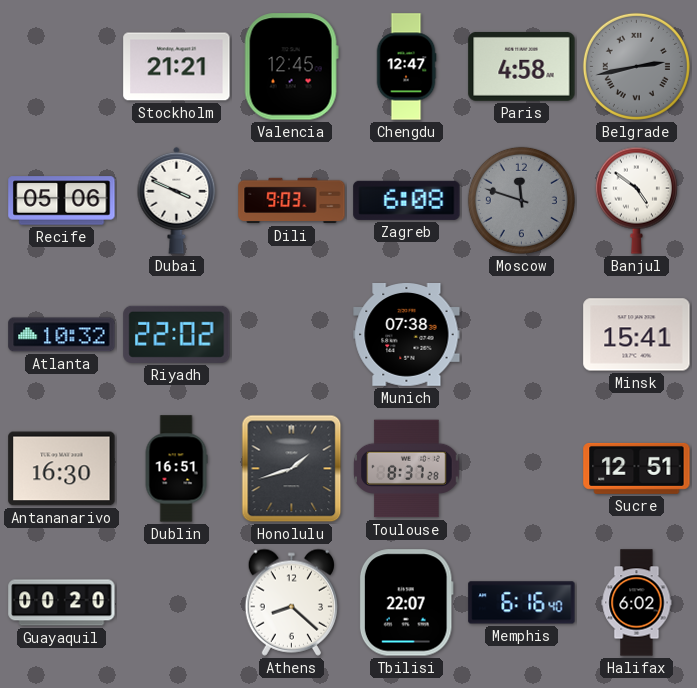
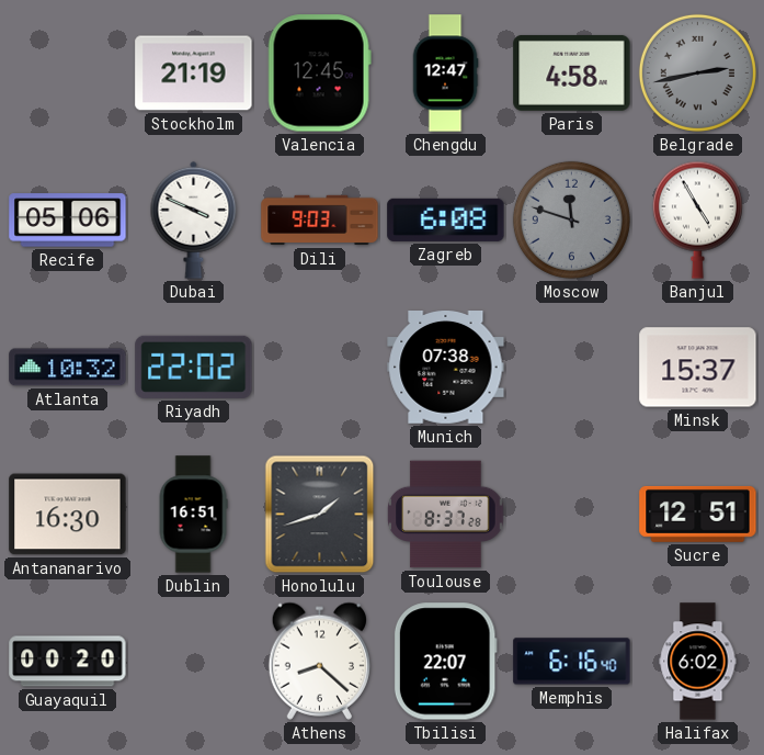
Stockholm: 21:21 -> 21:19 (194, 74)
Banjul: 4:51 -> 4:55 (697, 219)
Minsk: 15:41 -> 15:37 (698, 368)
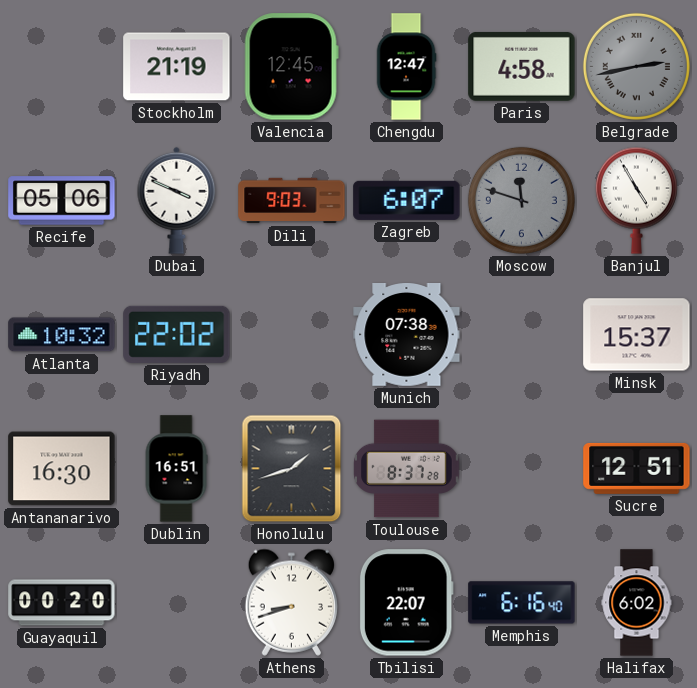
Zagreb: 6:08 -> 6:07 (407, 200)
Athens: 8:22 -> 8:42 (291, 602)
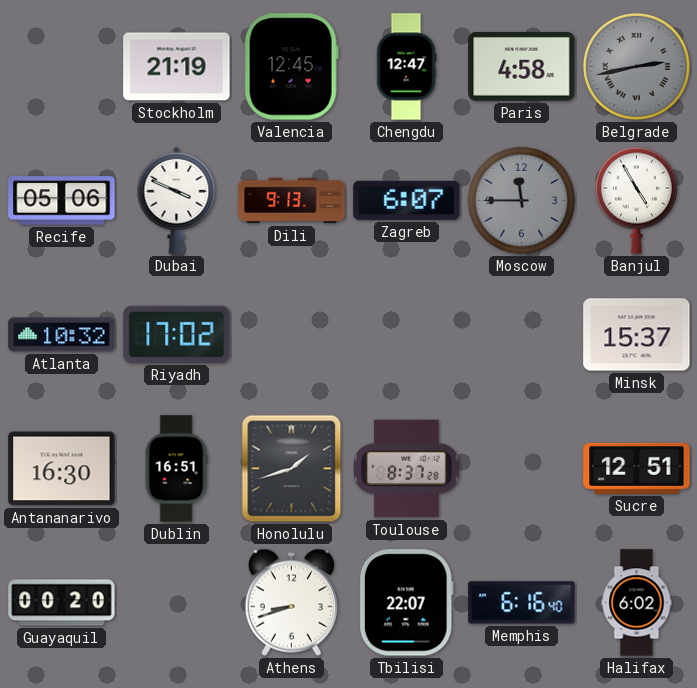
Dili: 9:03 -> 9:13 (292, 201)
Moscow: 11:48 -> 11:45 (521, 200)
Riyadh: 22:02 -> 17:02 (177, 334)
Munich: 07:38 -> none (407, 335)
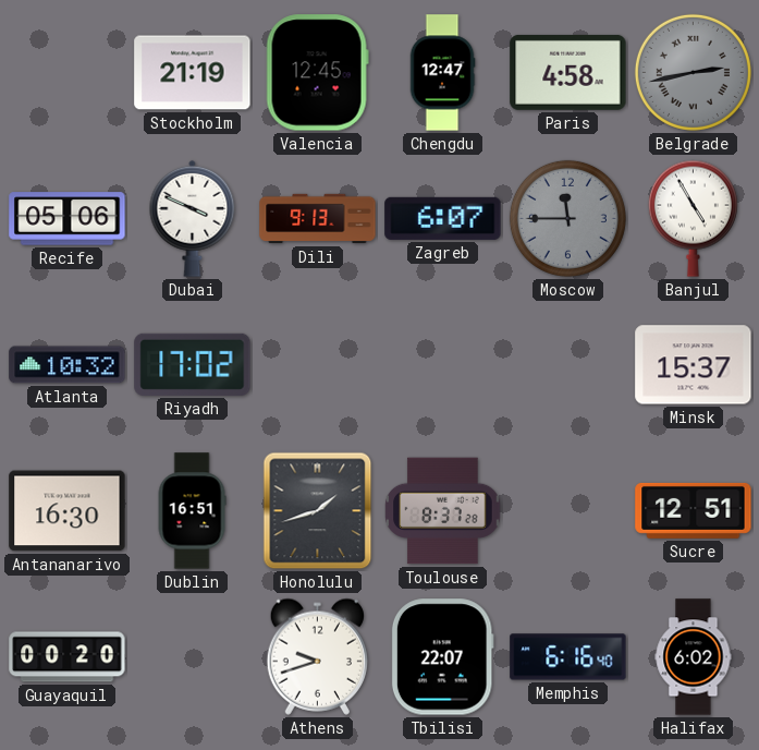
Athens: 8:42 -> 9:42 (317, 656)
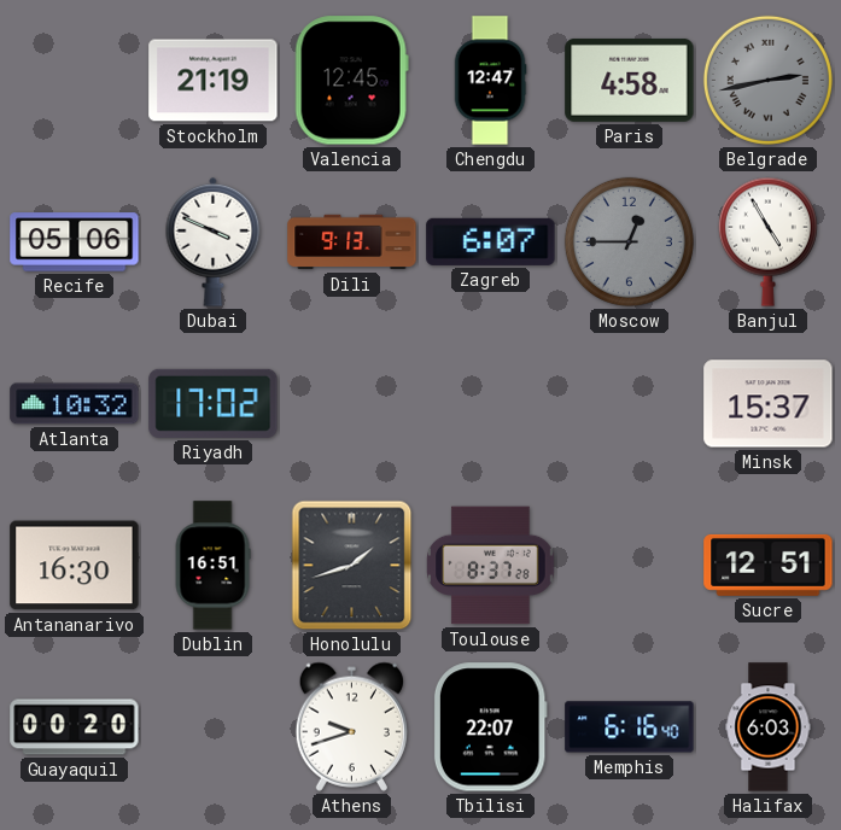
Moscow: 11:45 -> 12:45 (629, 241)
Halifax: 6:02 -> 6:03 (769, 727)
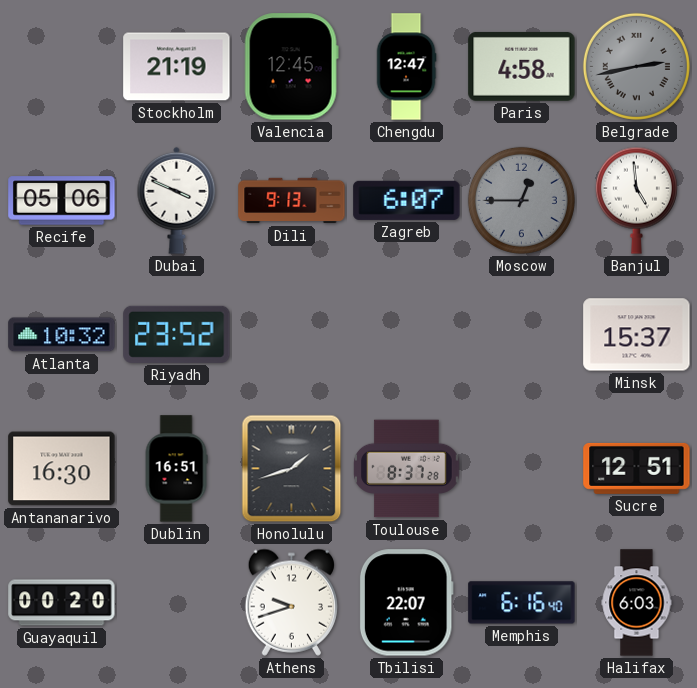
Banjul: 4:55 -> 4:59 (636, 200)
Riyadh: 17:02 -> 23:52 (177, 334)
